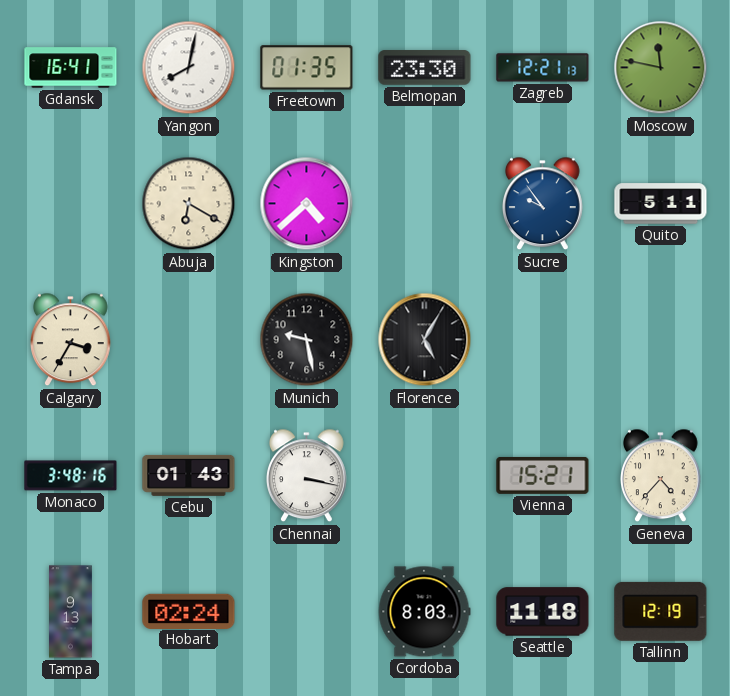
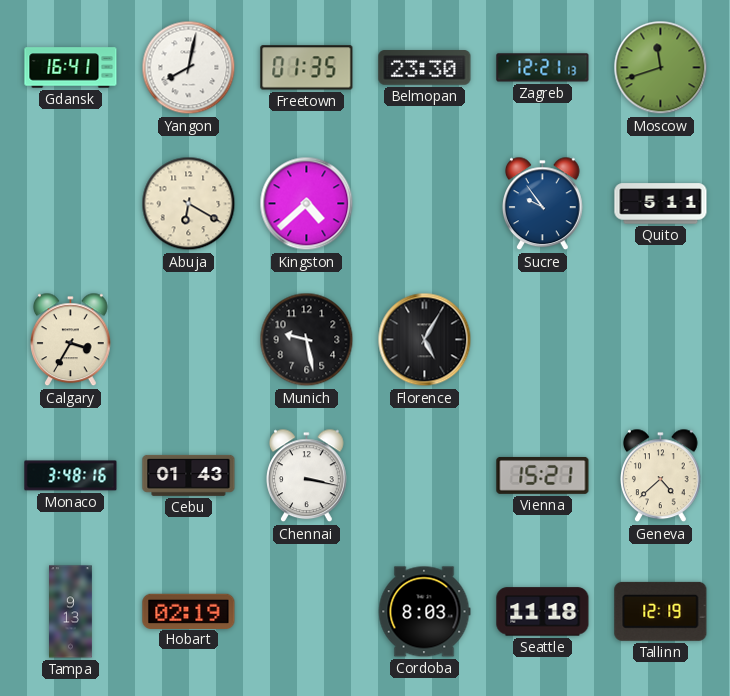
Moscow: 11:47 -> 11:42 (661, 68)
Geneva: 4:37 -> 4:38 (661, 476)
Hobart: 02:24 -> 02:19 (189, 611)
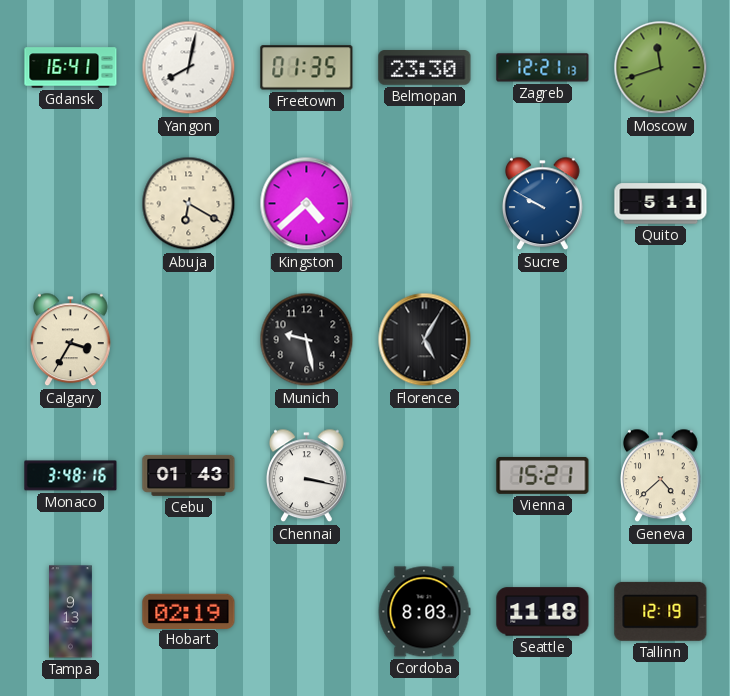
Sucre: 9:54 -> 9:50 (543, 204)
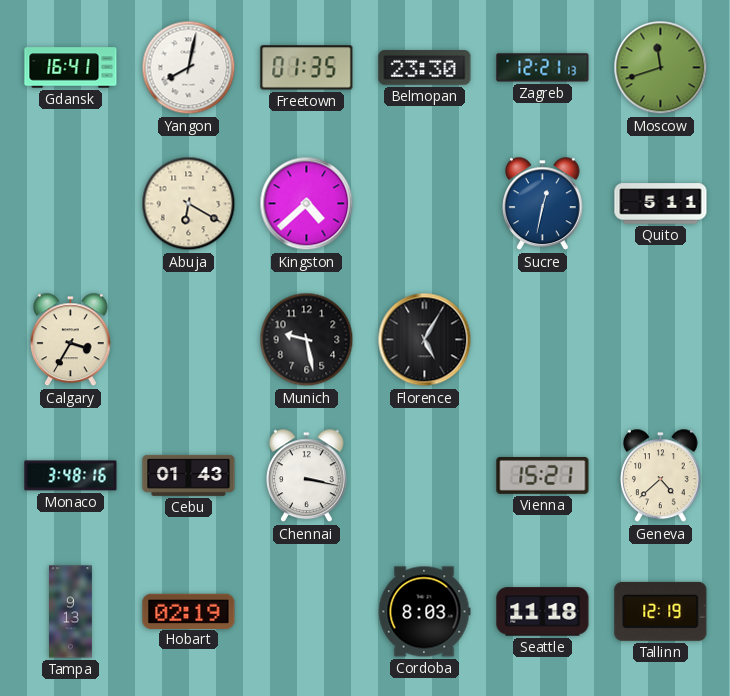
Sucre: 9:50 -> 12:32 (543, 204)
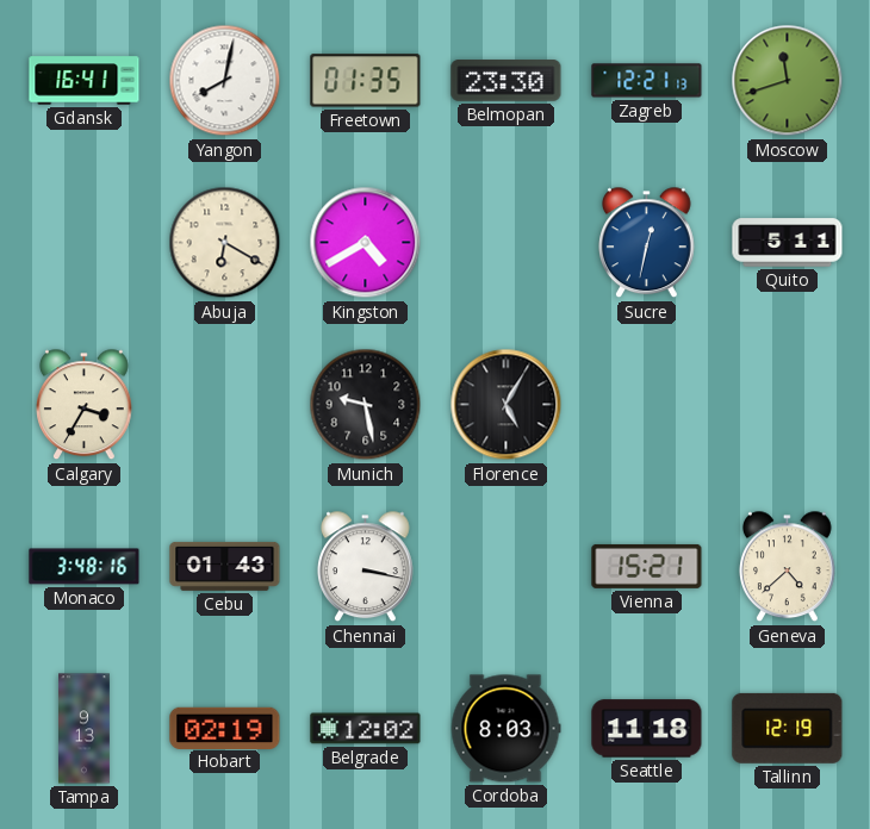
Kingston: 4:38 -> 4:40 (366, 243)
Belgrade: none -> 12:02 (366, 729)
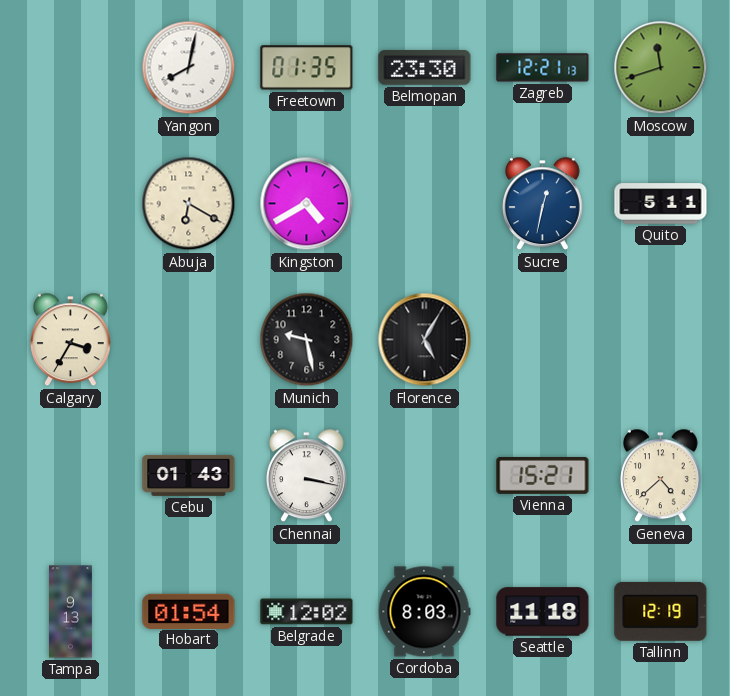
Gdansk: 16:41 -> none (85, 81)
Monaco: 3:48 -> none (85, 567)
Hobart: 02:19 -> 01:54 (189, 611)
